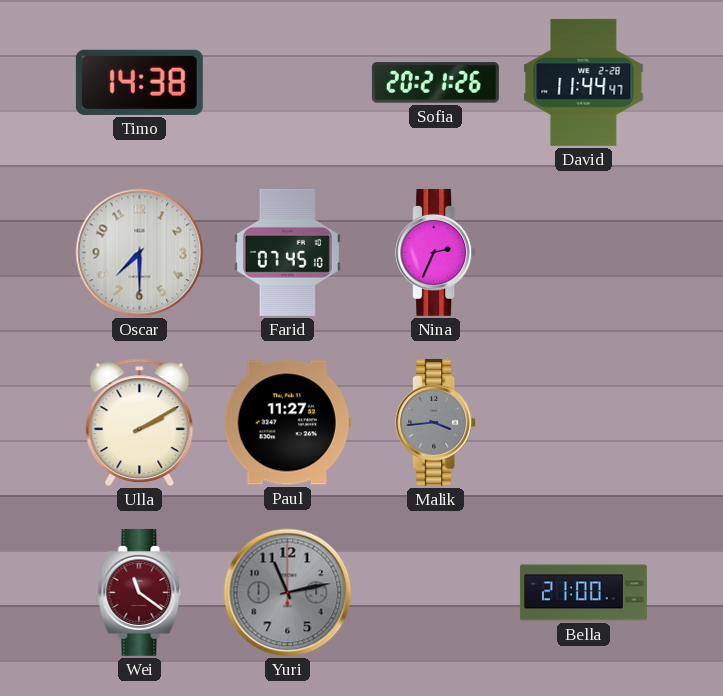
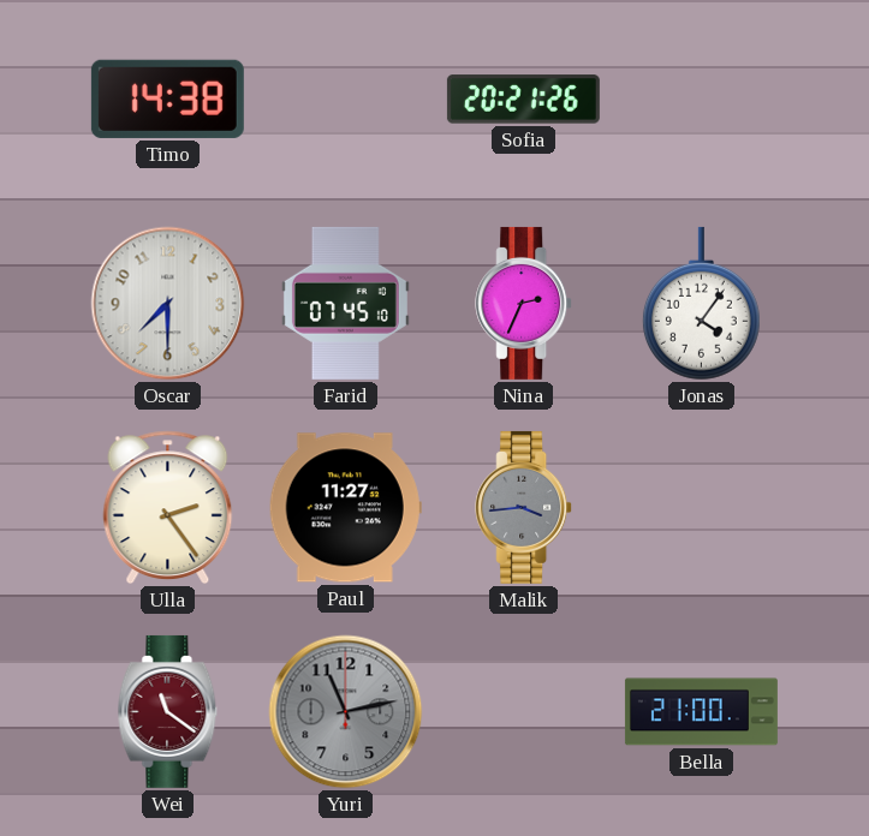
David: 11:44 -> none (584, 82)
Jonas: none -> 4:06 (701, 304)
Ulla: 2:10 -> 2:24 (168, 508)
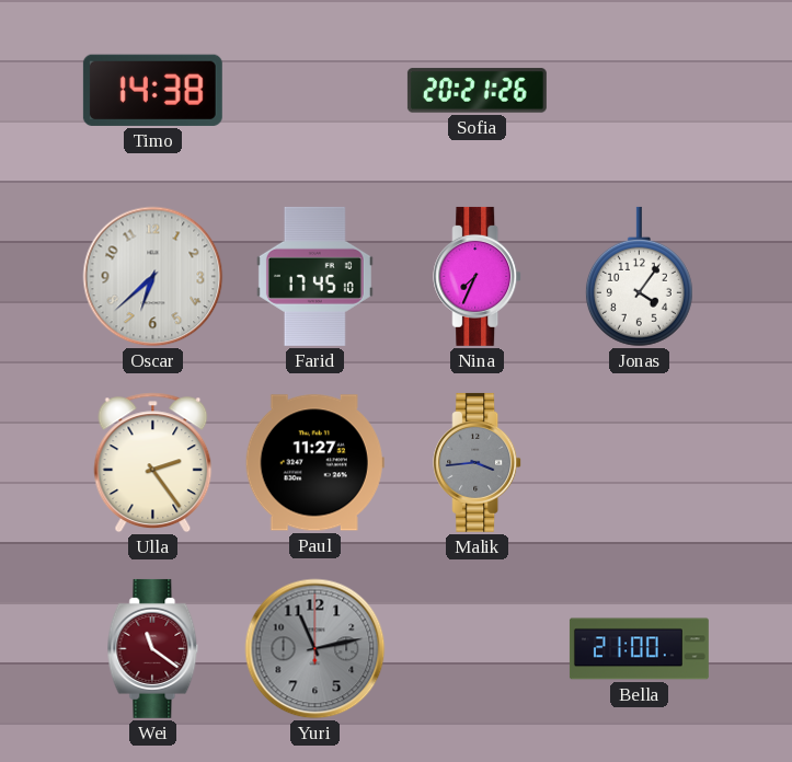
Oscar: 7:30 -> 6:38 (153, 277)
Farid: 07:45 -> 17:45 (314, 276)
Nina: 2:34 -> 7:34 (478, 276)
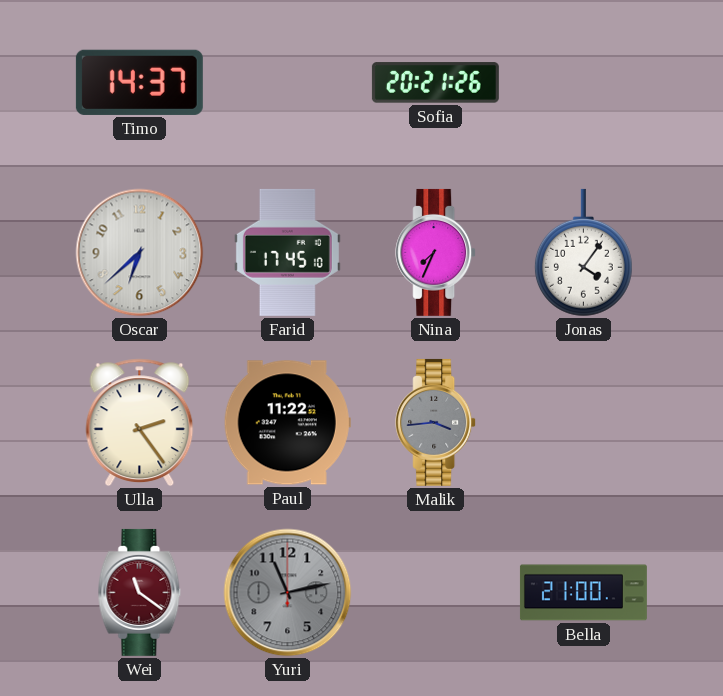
Timo: 14:38 -> 14:37 (139, 82)
Paul: 11:27 -> 11:22 (287, 423)
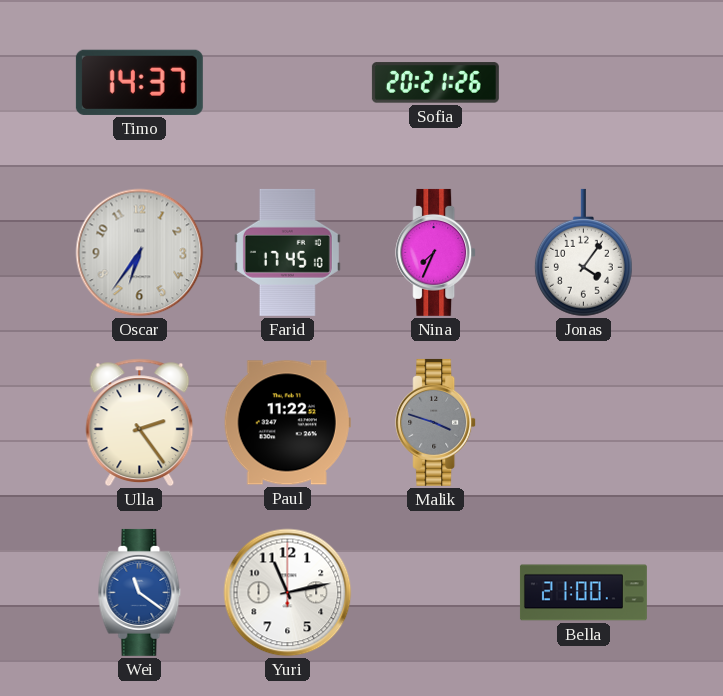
Oscar: 6:38 -> 6:36 (140, 253)
Malik: 3:44 -> 3:48 (436, 422)
Wei dial: burgundy -> blue (140, 592)
Yuri dial: grey -> white (288, 593)
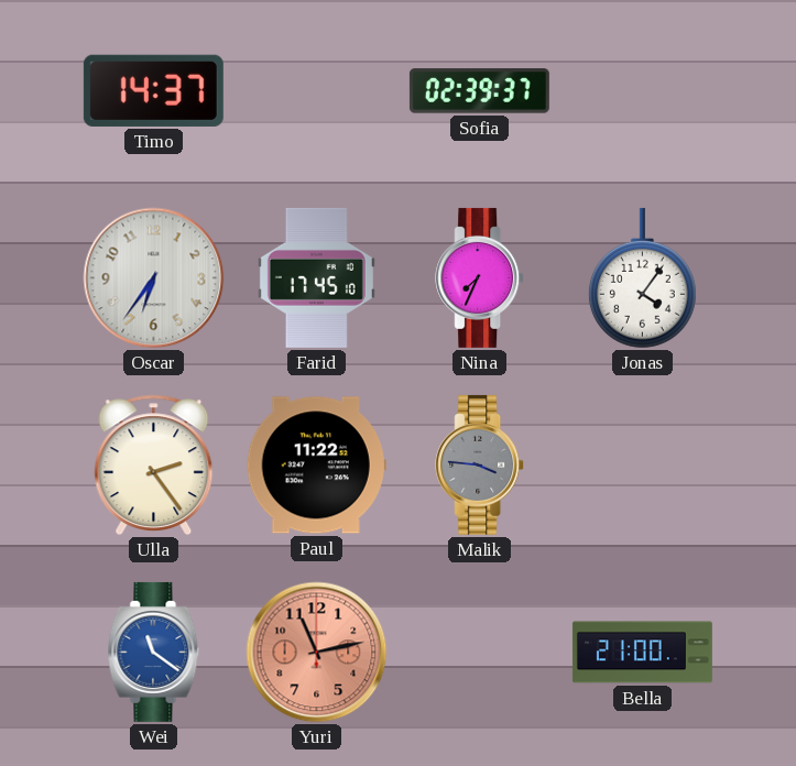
Sofia: 20:21 -> 02:39 (479, 91)
Malik: 3:48 -> 3:46 (480, 464)
Yuri dial: white -> salmon (317, 653)
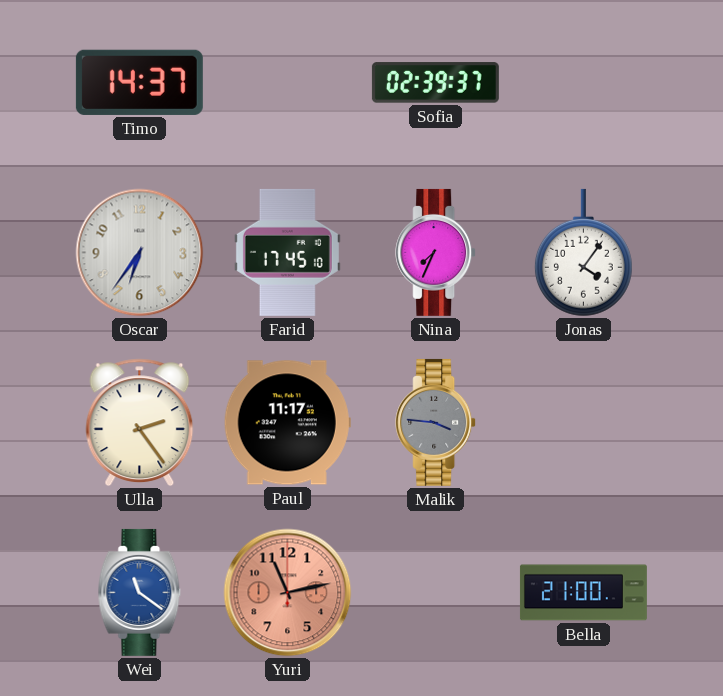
Paul: 11:22 -> 11:17 (287, 423)
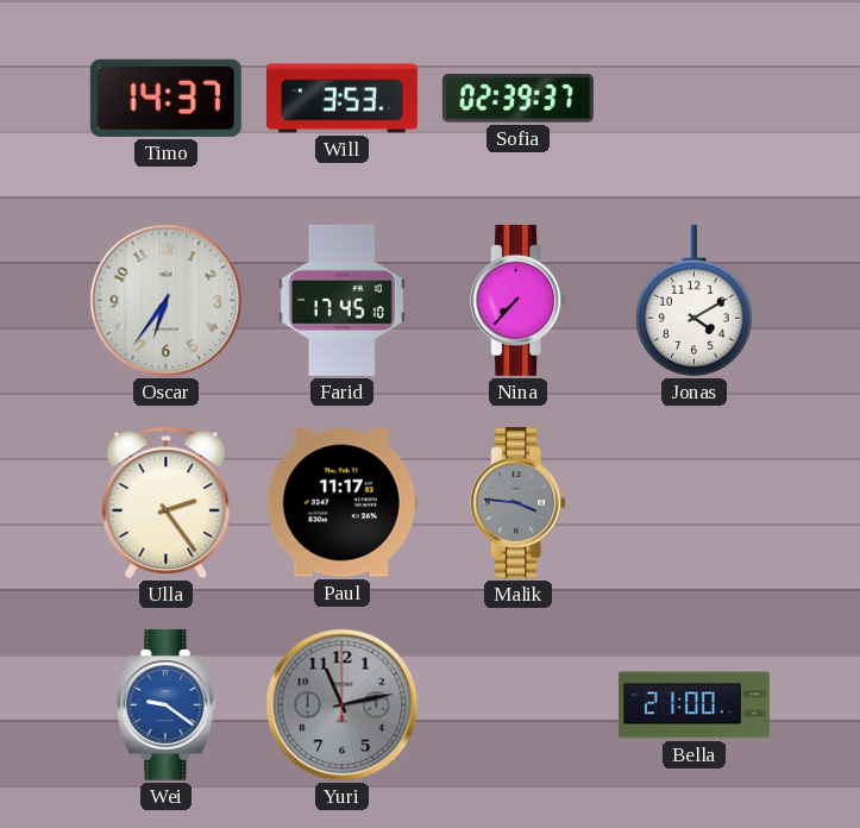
Will: none -> 3:53 (341, 99)
Nina: 7:34 -> 7:37 (519, 300)
Jonas: 4:06 -> 4:10 (693, 301)
Wei: 11:21 -> 9:21 (167, 704)
Yuri dial: salmon -> grey (343, 705)
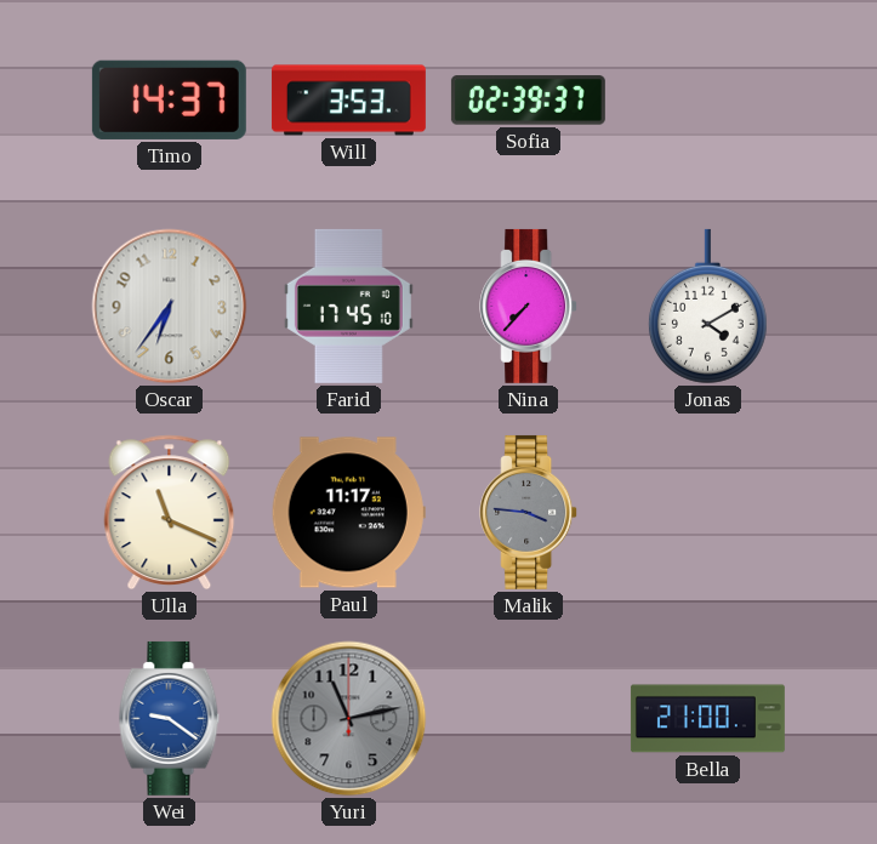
Ulla: 2:24 -> 11:19 (170, 513)
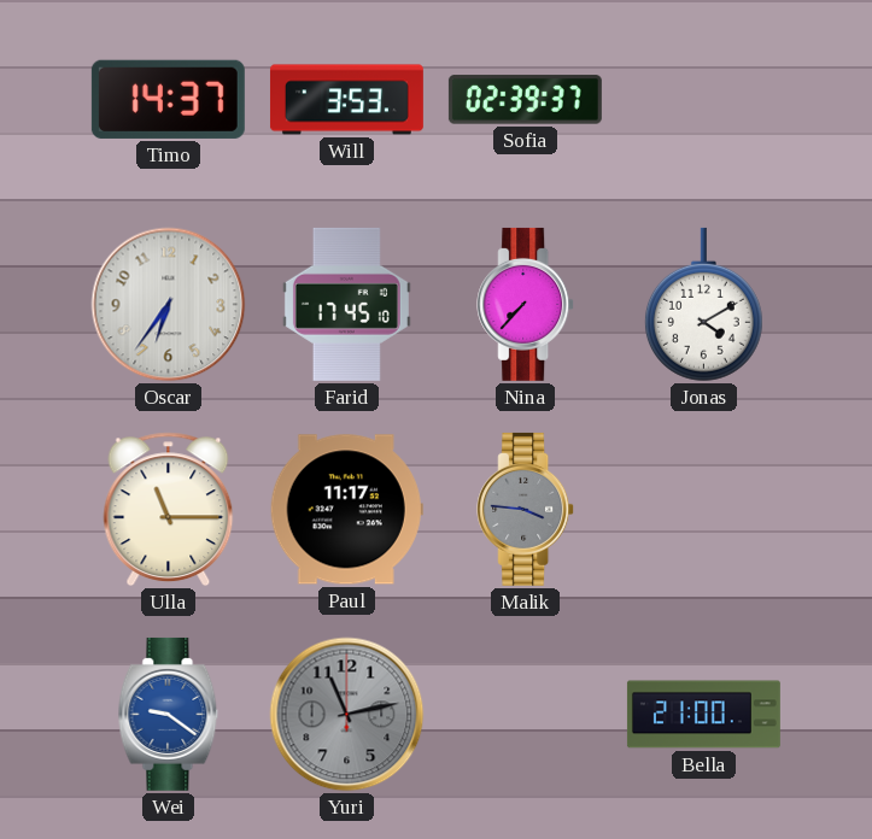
Ulla: 11:19 -> 11:15 (169, 510)
